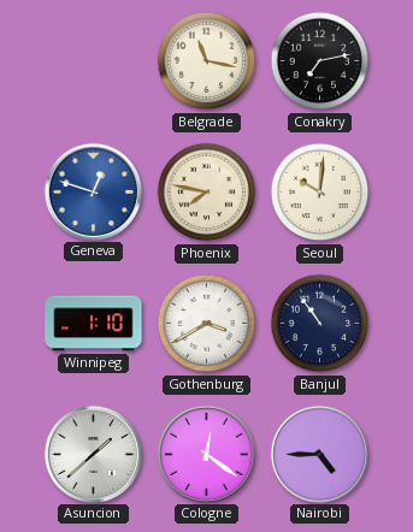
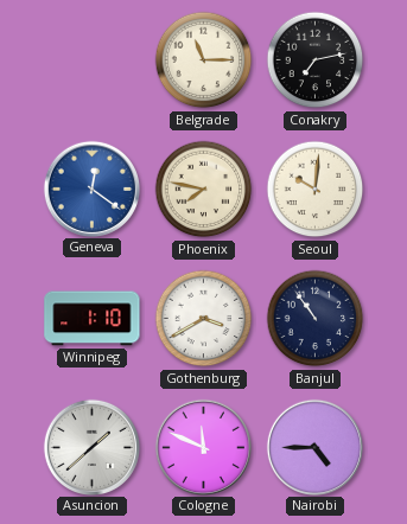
Belgrade: 11:17 -> 11:15 (204, 60)
Geneva: 12:48 -> 12:21 (91, 188)
Cologne: 12:21 -> 11:49 (203, 447)
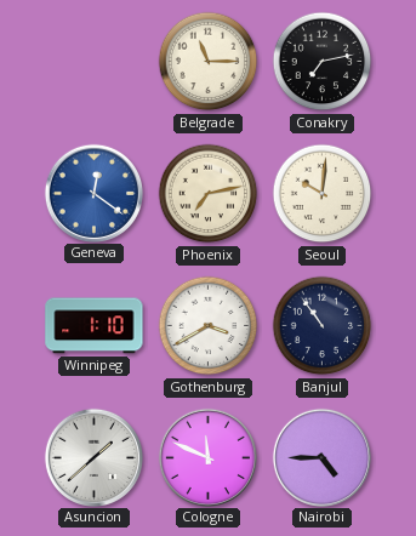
Phoenix: 7:47 -> 7:13 (209, 194)
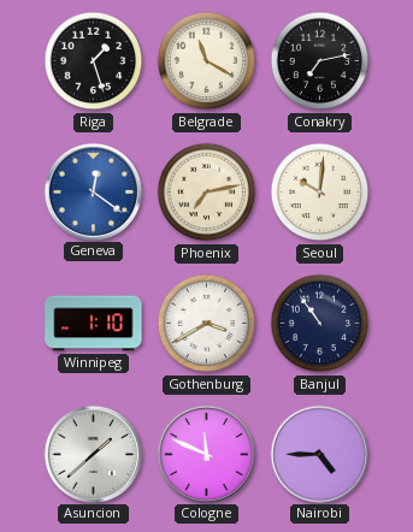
Riga: none -> 1:27 (94, 61)
Belgrade: 11:15 -> 11:20 (207, 61)
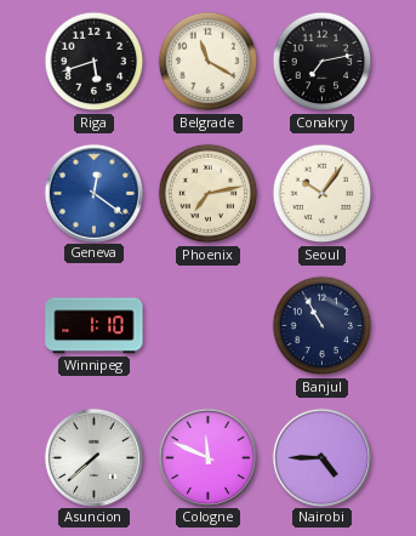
Riga: 1:27 -> 5:42 (95, 62)
Seoul: 10:01 -> 10:06 (323, 194)
Gothenburg: 3:40 -> none (207, 324)
Banjul: 10:54 -> 10:55 (323, 326)
Asuncion: 1:38 -> 7:38 (93, 457)
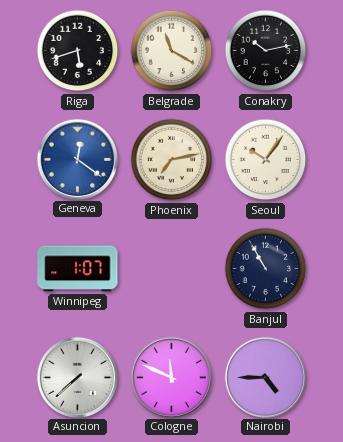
Conakry: 7:13 -> 10:13 (266, 51)
Winnipeg: 1:10 -> 1:07 (78, 269)
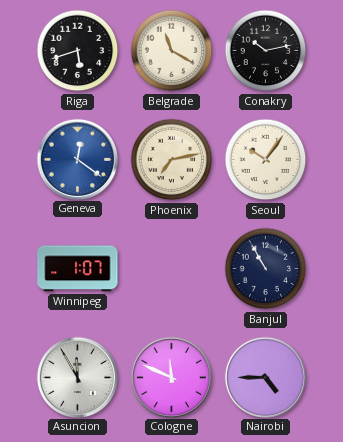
Asuncion: 7:38 -> 11:55 (77, 377)
